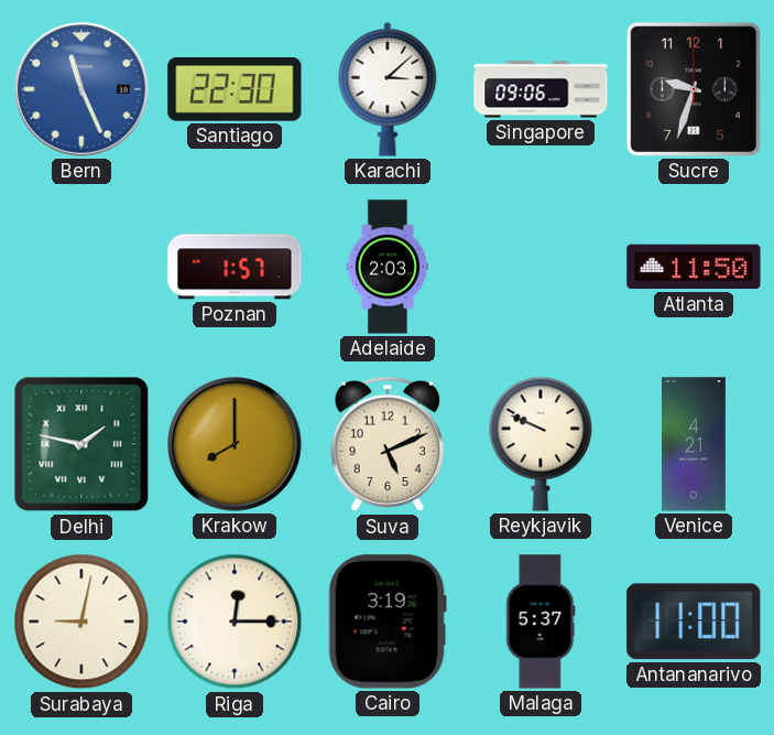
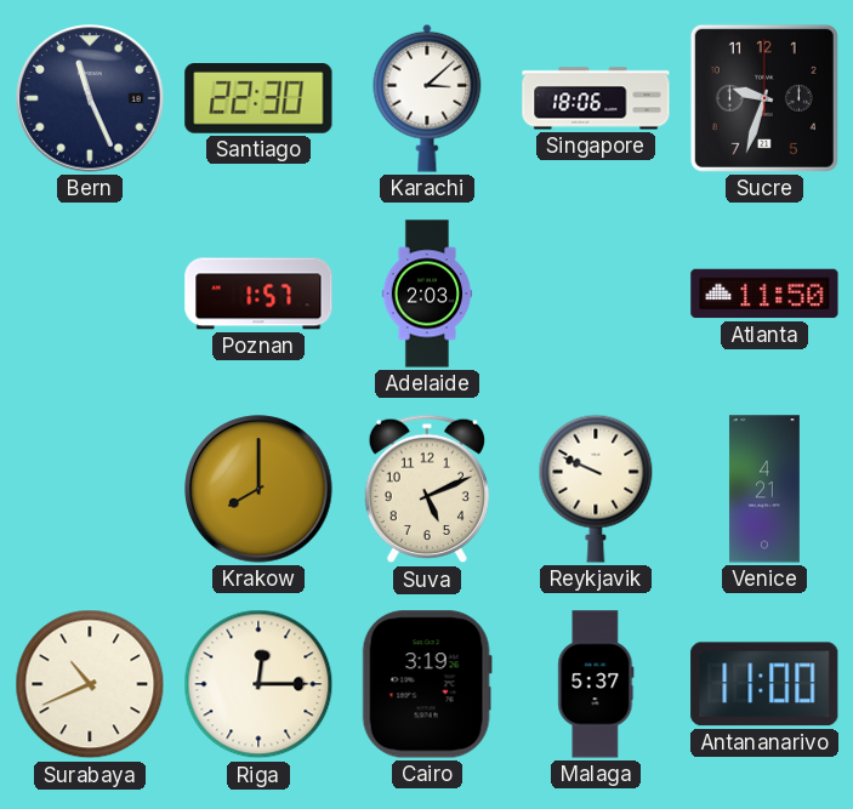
Bern dial: blue -> navy (90, 98)
Singapore: 09:06 -> 18:06 (596, 98)
Delhi: 1:47 -> none (81, 444)
Surabaya: 9:02 -> 10:41 (90, 684)
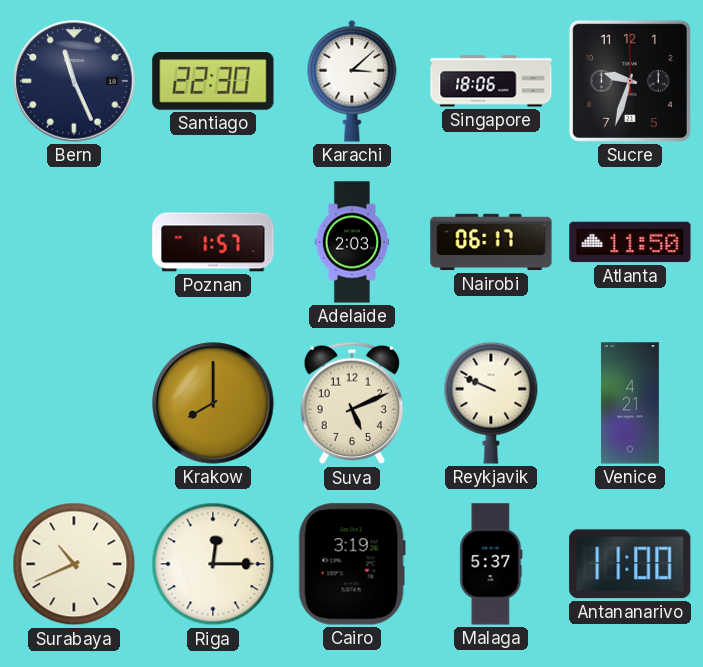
Nairobi: none -> 06:17 (491, 242)
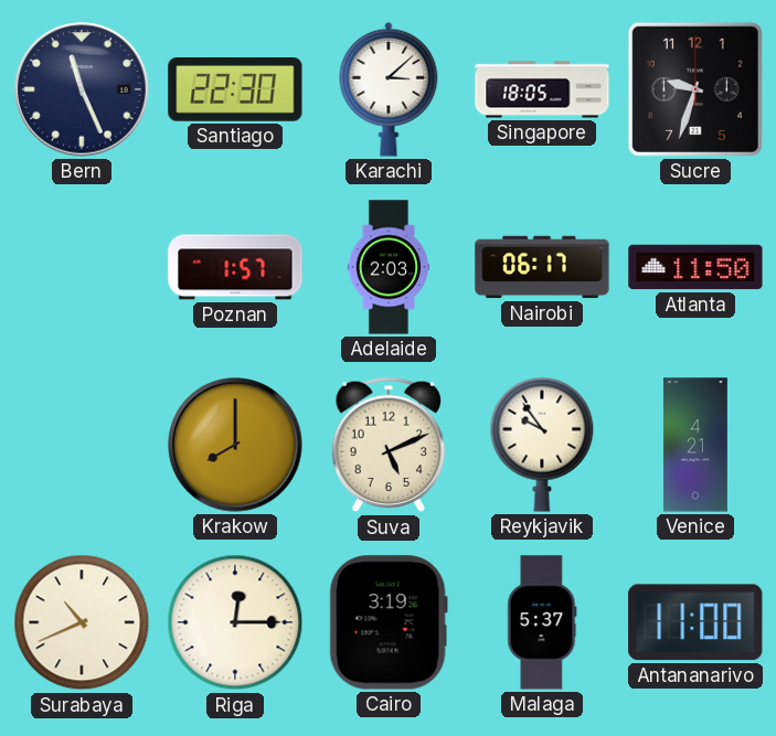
Singapore: 18:06 -> 18:05 (542, 89)
Reykjavik: 9:49 -> 9:54 (542, 445)
